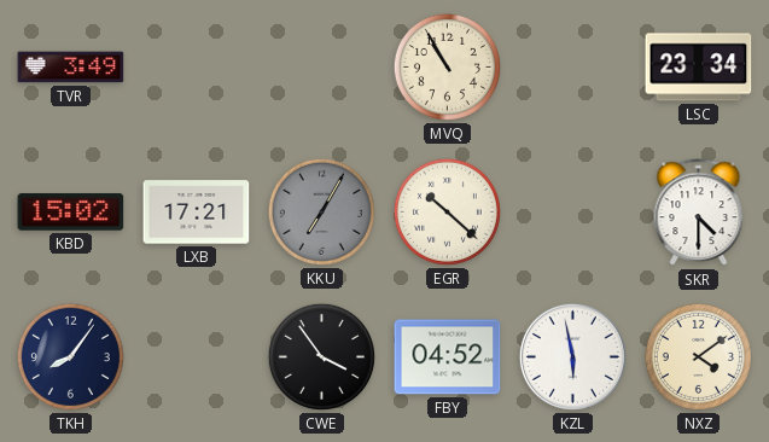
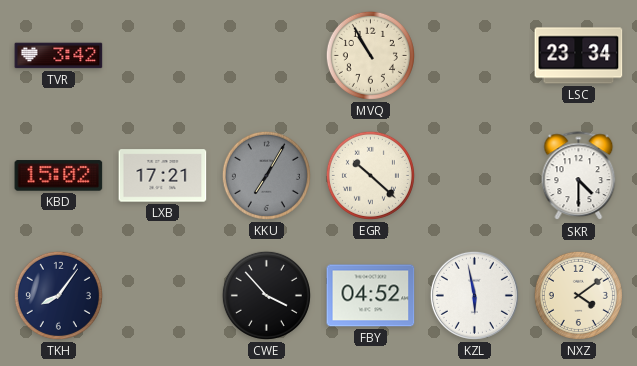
TVR: 3:49 -> 3:42 (59, 56)
CWE: 3:54 -> 3:53 (266, 295)
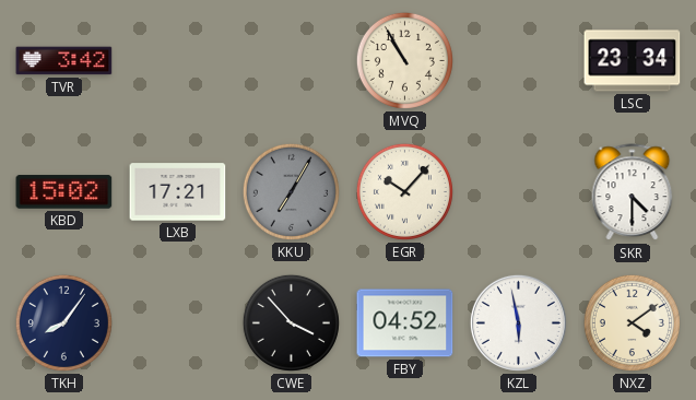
EGR: 10:22 -> 10:07 (404, 191)
